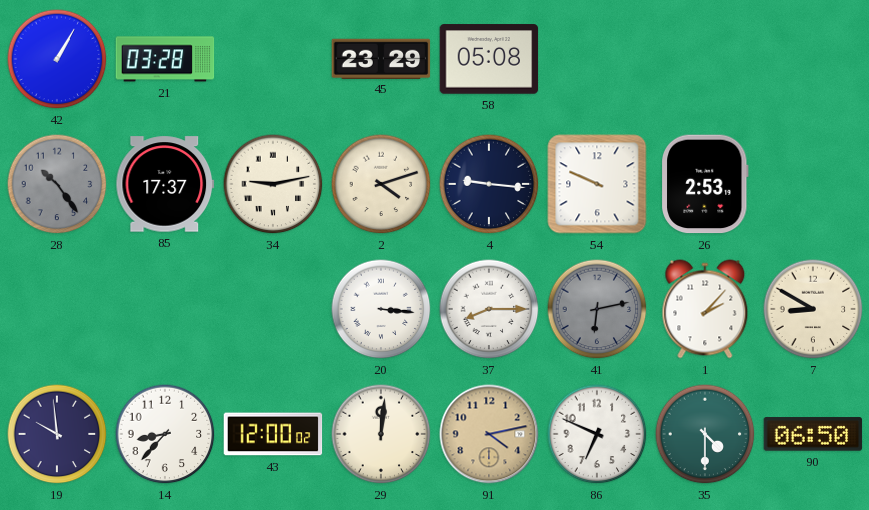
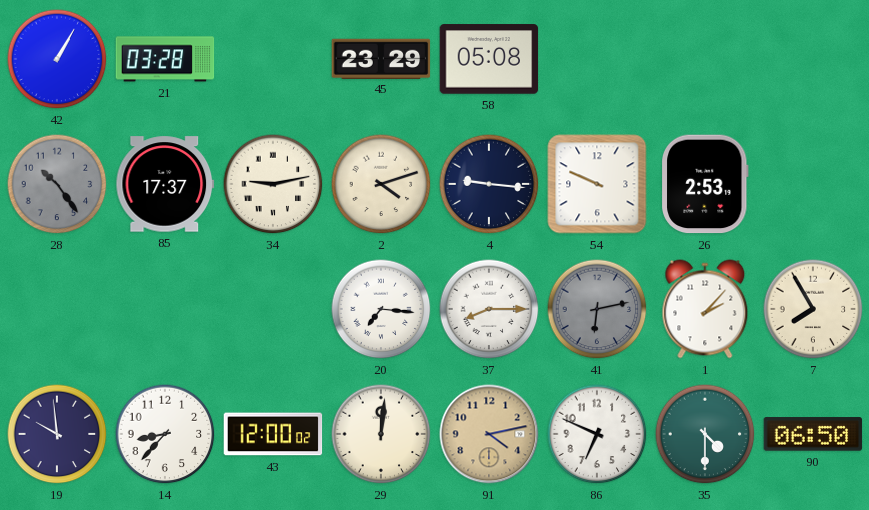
20: 3:16 -> 7:16 (381, 309)
7: 8:50 -> 7:55 (813, 309)
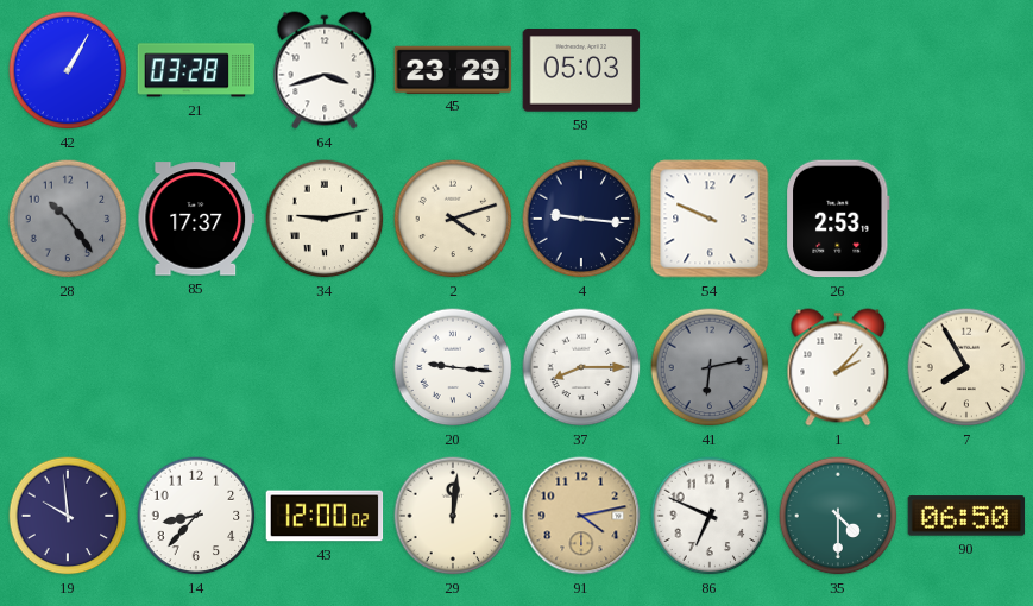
64: none -> 3:42 (325, 70)
58: 05:08 -> 05:03 (581, 70)
20: 7:16 -> 9:16 (453, 367)
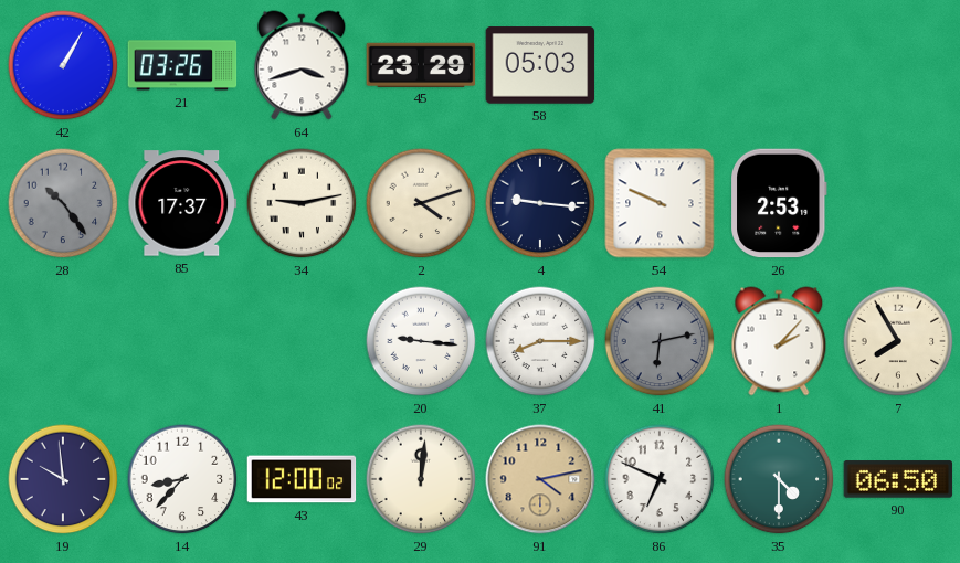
21: 03:28 -> 03:26 (182, 65)
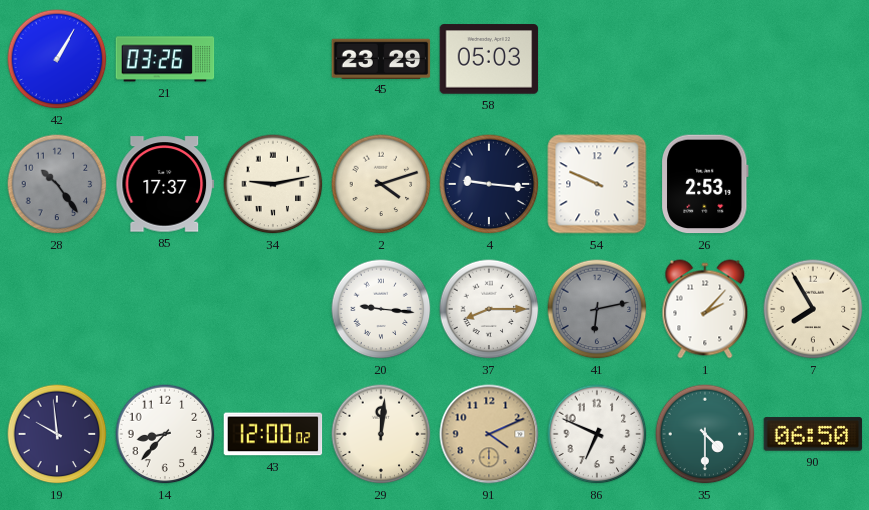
64: 3:42 -> none (302, 65)
91: 4:13 -> 4:11 (489, 434)
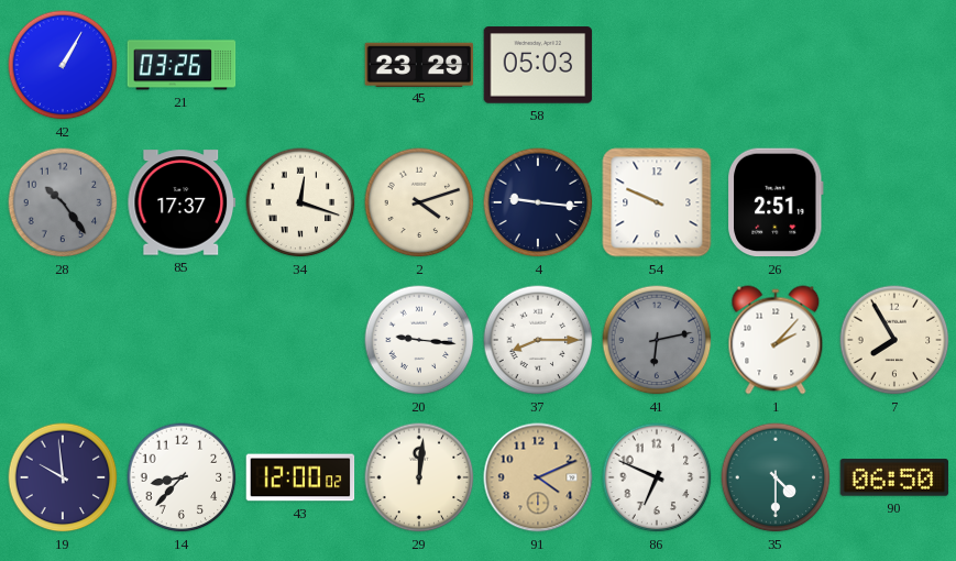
34: 9:13 -> 12:18 (300, 202)
26: 2:53 -> 2:51 (776, 202)
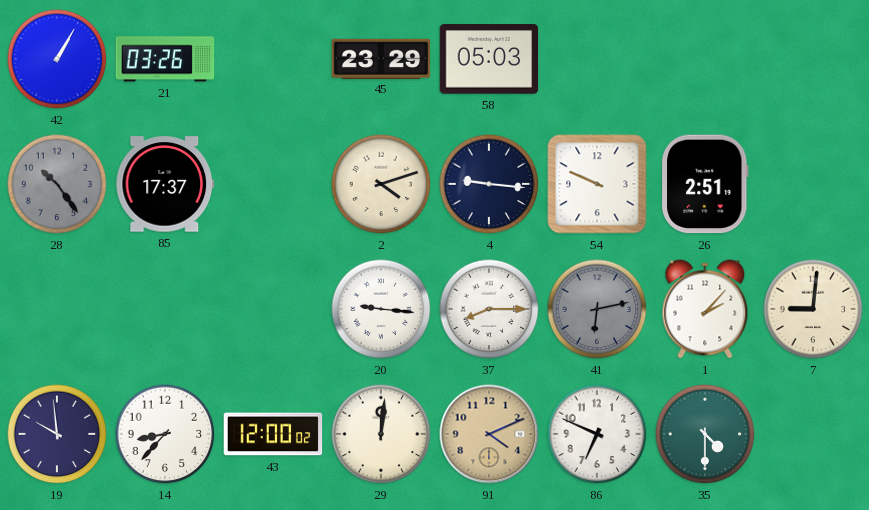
34: 12:18 -> none (300, 202)
7: 7:55 -> 9:01 (813, 309)
90: 06:50 -> none (894, 477)
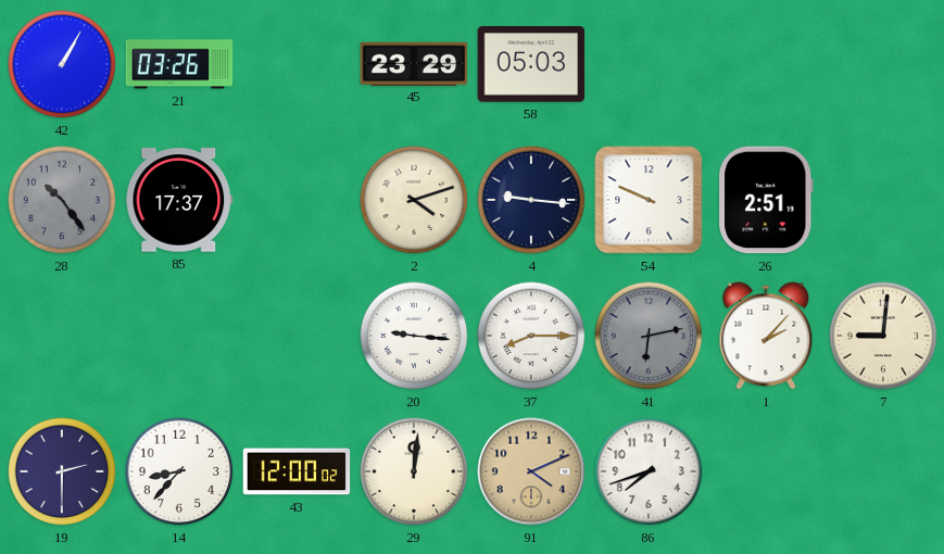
19: 9:59 -> 2:30 (62, 471)
86: 6:49 -> 7:42 (649, 471)
35: 4:30 -> none (705, 434)
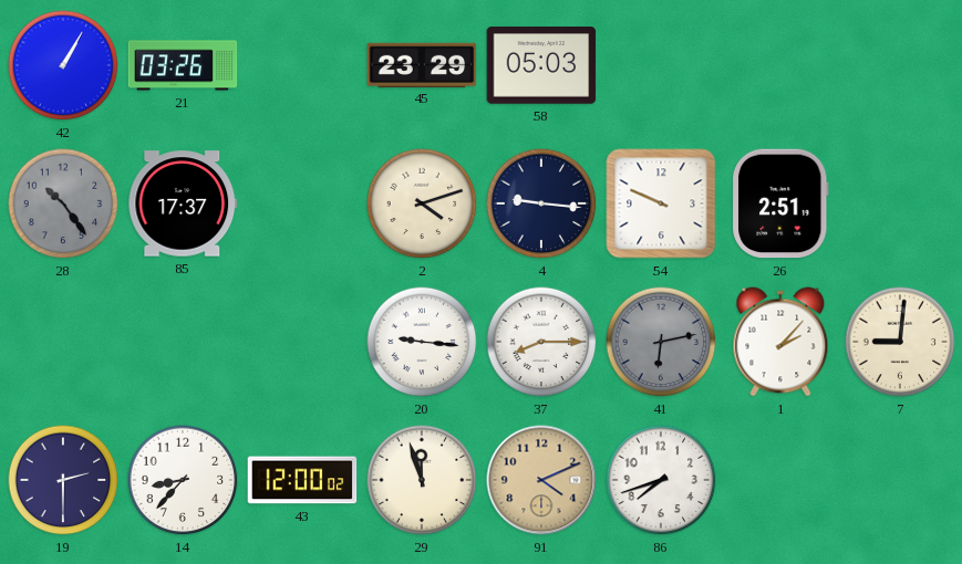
29: 12:01 -> 11:57 (422, 480)
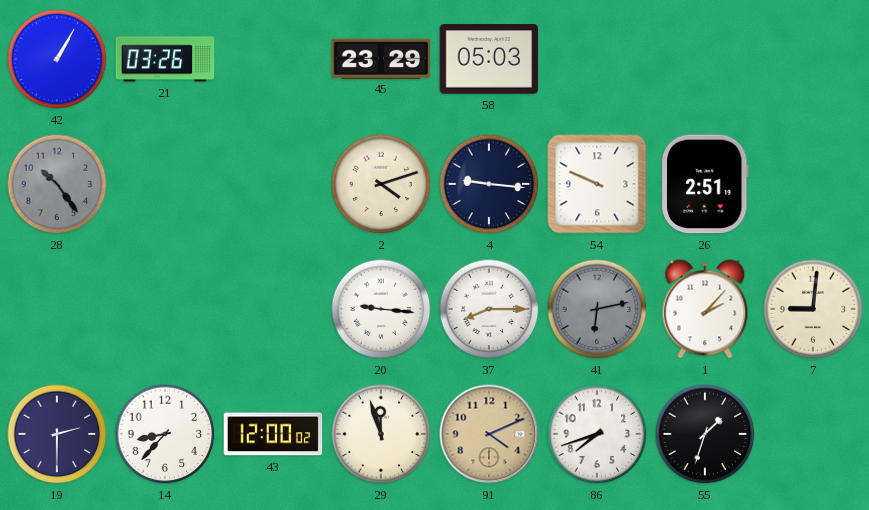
85: 17:37 -> none (183, 203)
55: none -> 1:33 (705, 434)
